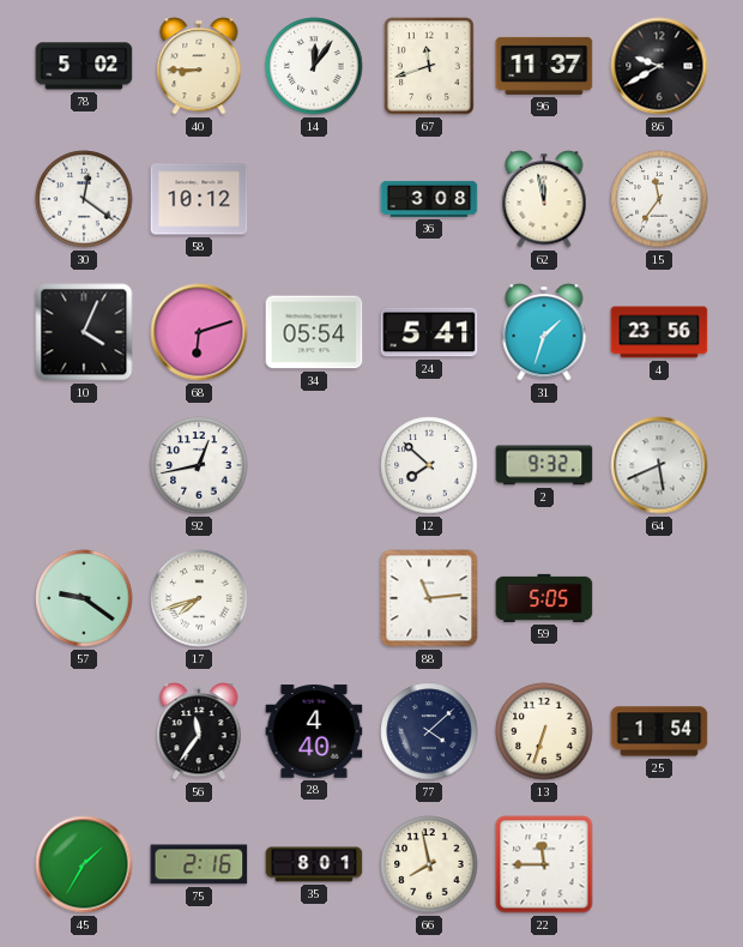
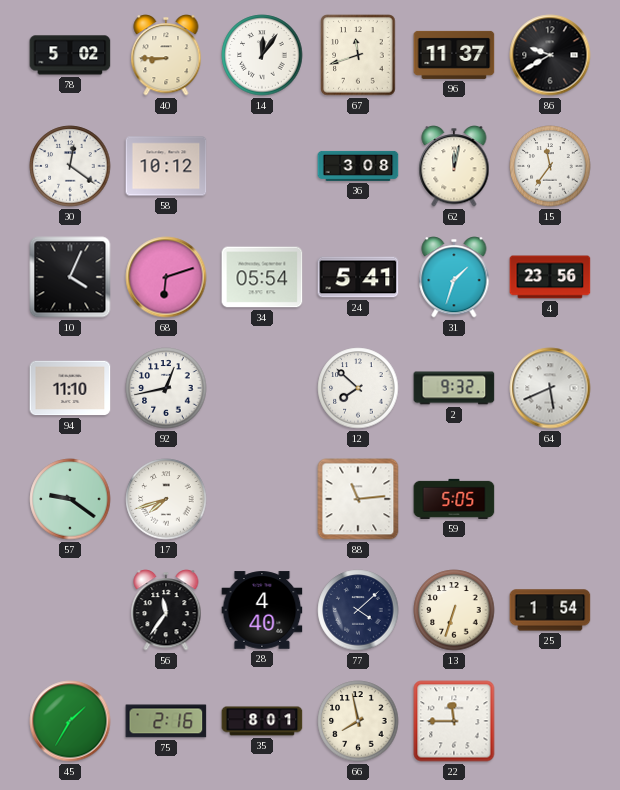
62: 11:58 -> 12:02 (454, 166)
94: none -> 11:10 (70, 388)
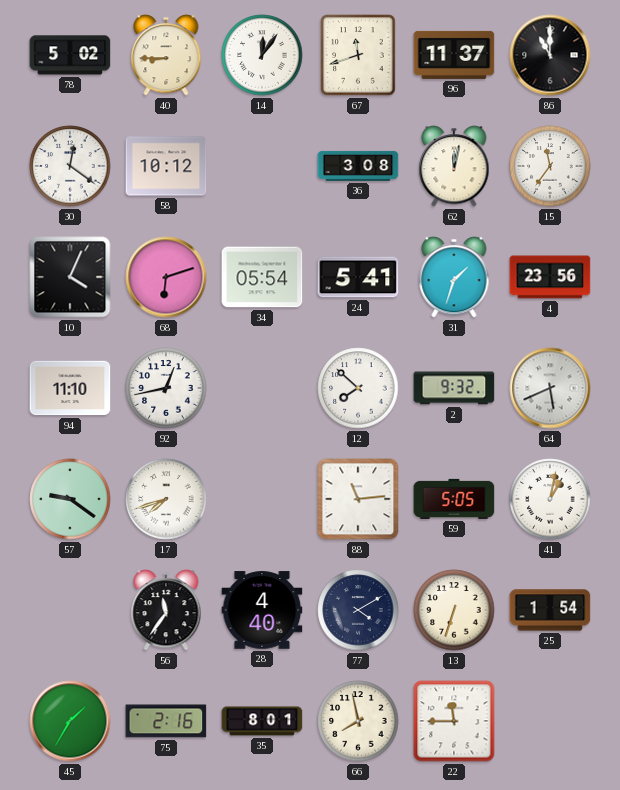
86: 9:40 -> 11:00 (550, 55)
41: none -> 1:02 (550, 499)
77: 4:08 -> 4:10 (358, 610)
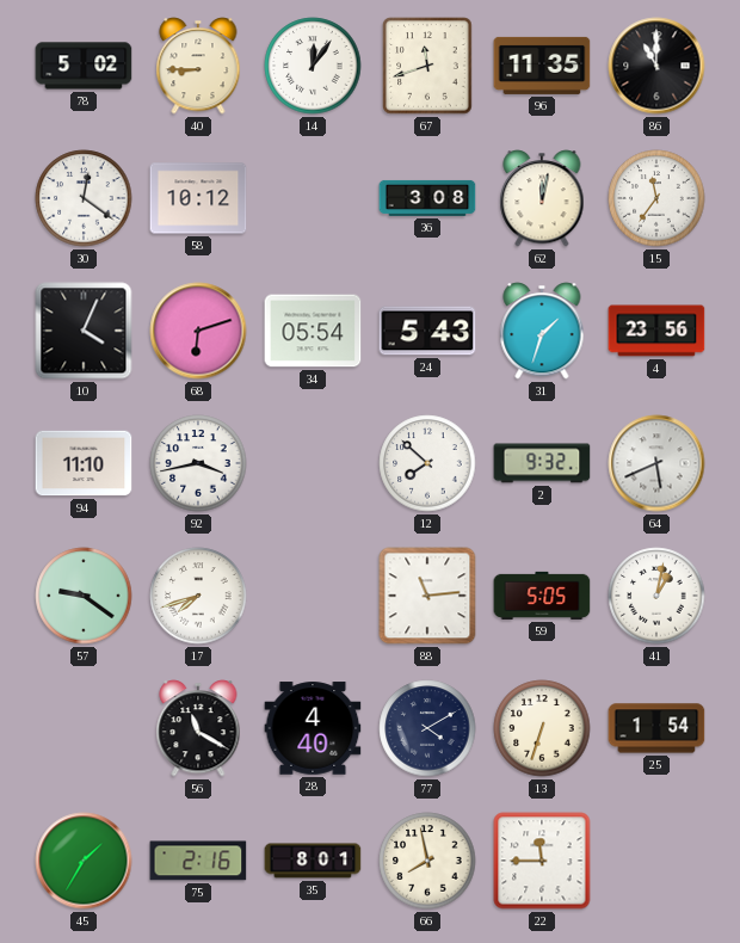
96: 11:37 -> 11:35 (542, 66)
24: 5:41 -> 5:43 (427, 331)
92: 12:43 -> 3:43 (198, 463)
56: 11:36 -> 11:20 (198, 728)
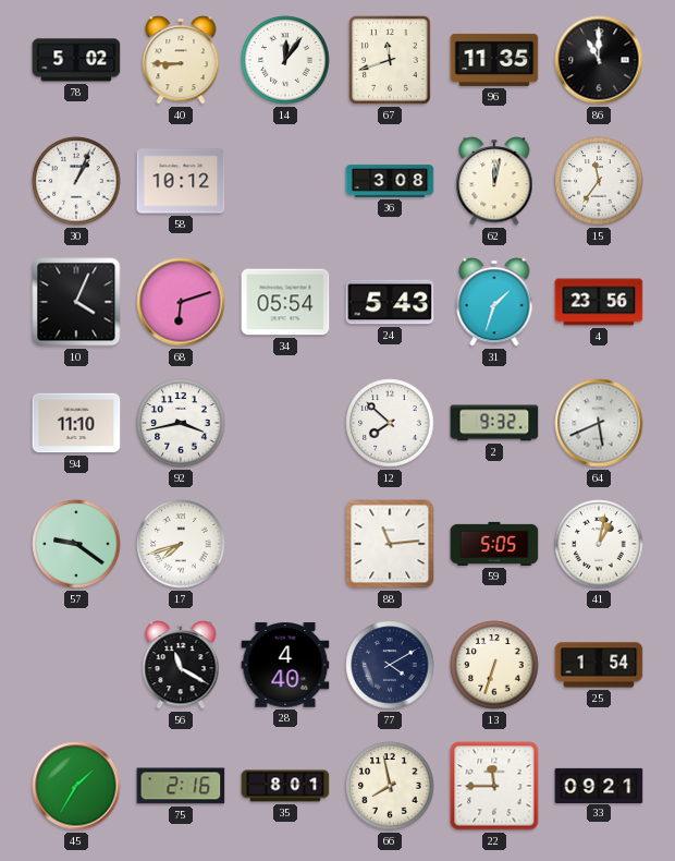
30: 12:21 -> 1:04 (76, 181)
33: none -> 09:21 (599, 785)
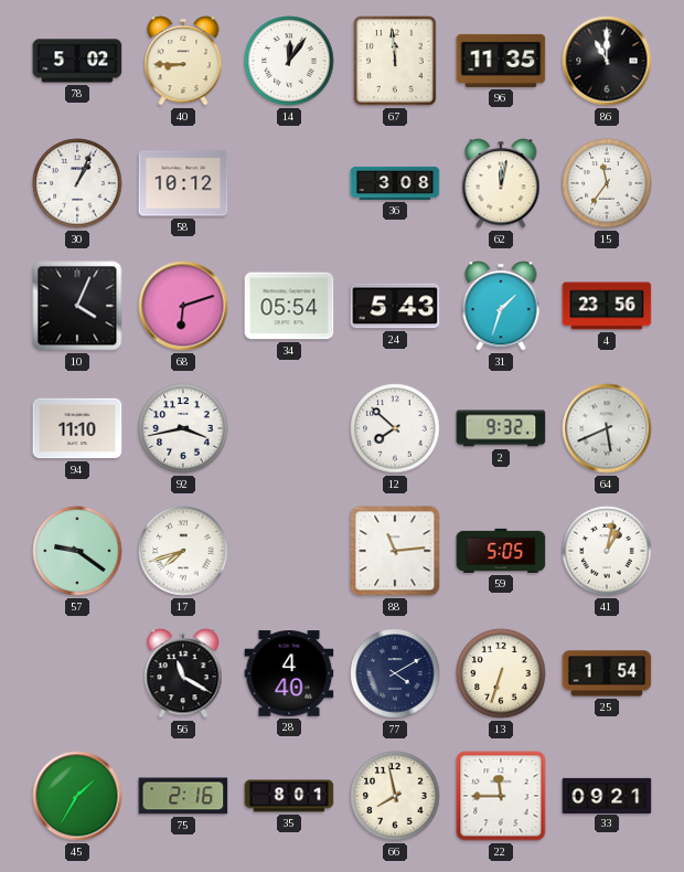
67: 11:42 -> 11:59 (395, 61)
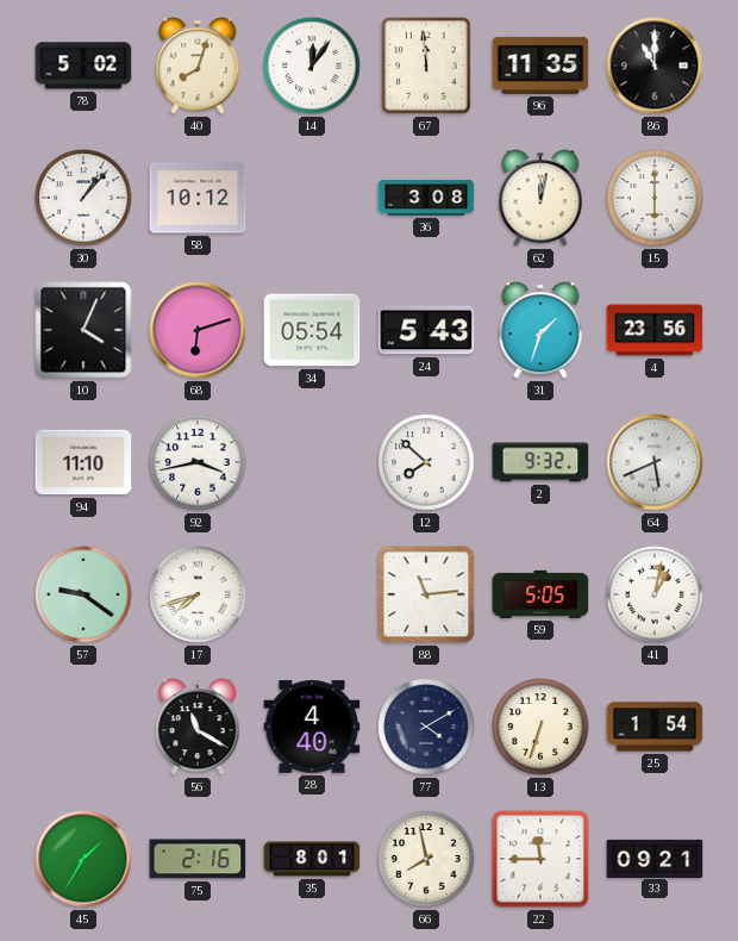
40: 8:45 -> 8:03 (198, 66)
30: 1:04 -> 1:07 (83, 198)
15: 11:36 -> 6:00 (655, 198)
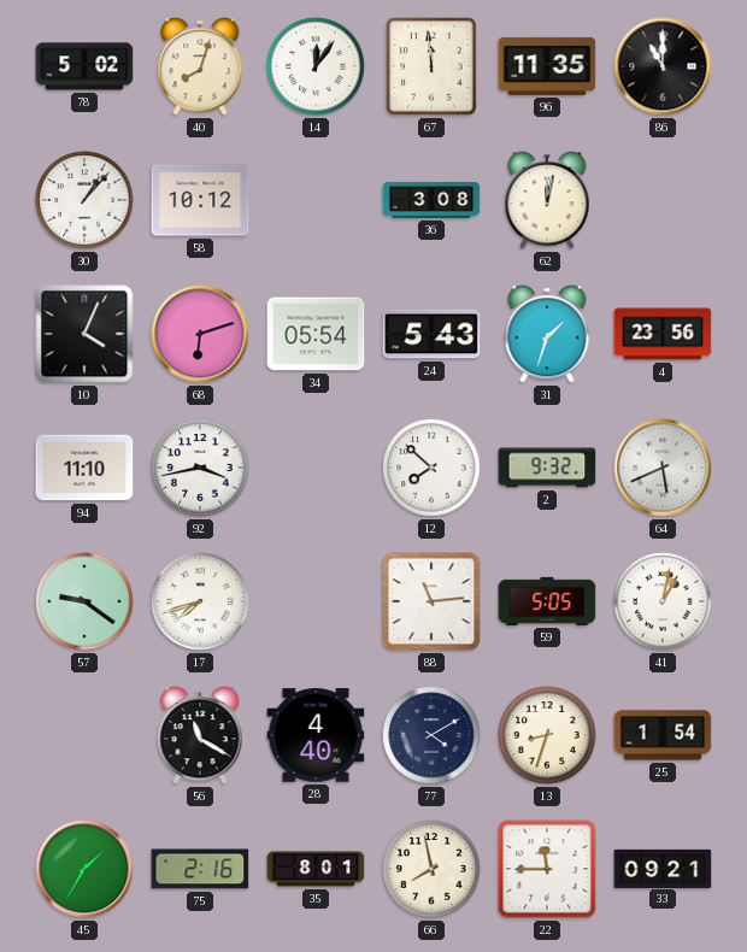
15: 6:00 -> none (655, 198)
13: 6:33 -> 8:33 (547, 735)
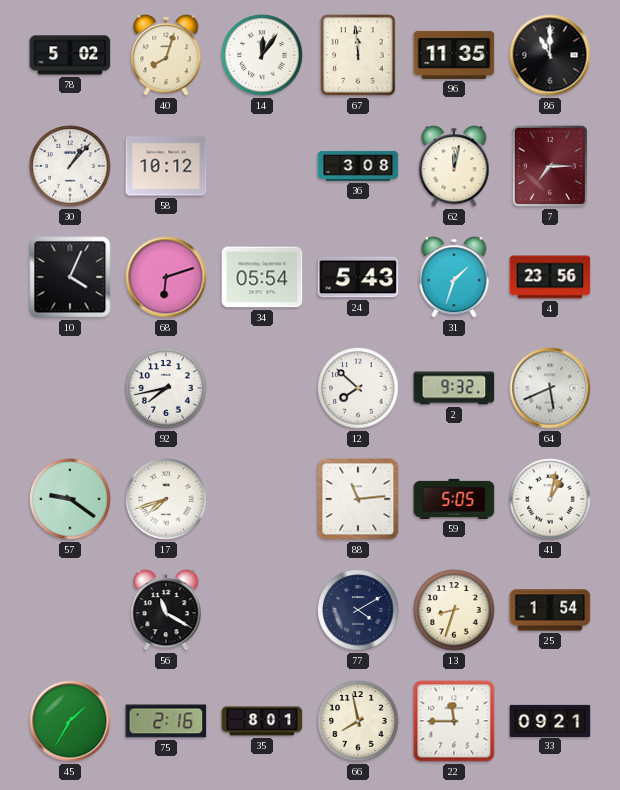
7: none -> 7:15 (550, 166)
94: 11:10 -> none (84, 468)
92: 3:43 -> 7:43 (166, 388)
28: 4:40 -> none (316, 735)
